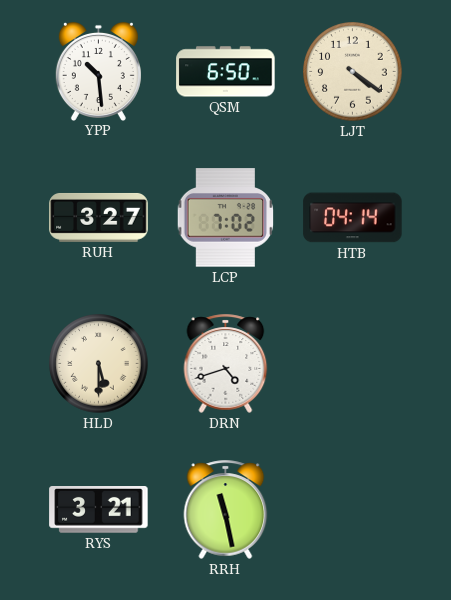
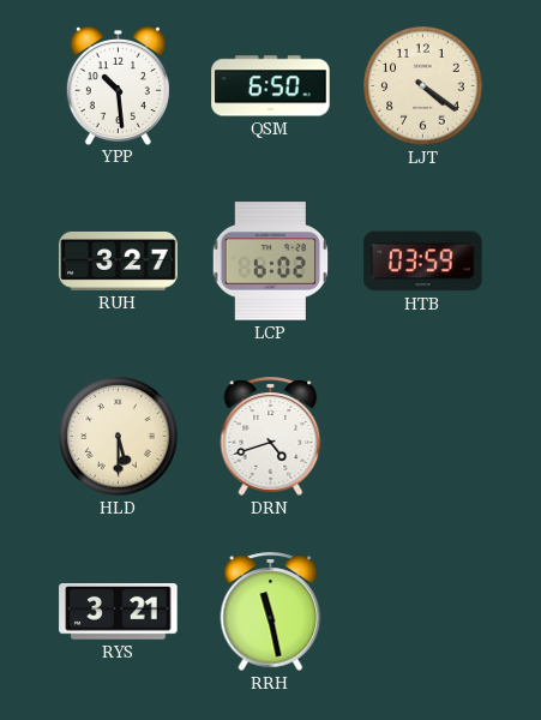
LCP: 7:02 -> 6:02 (271, 262)
HTB: 04:14 -> 03:59 (423, 262)
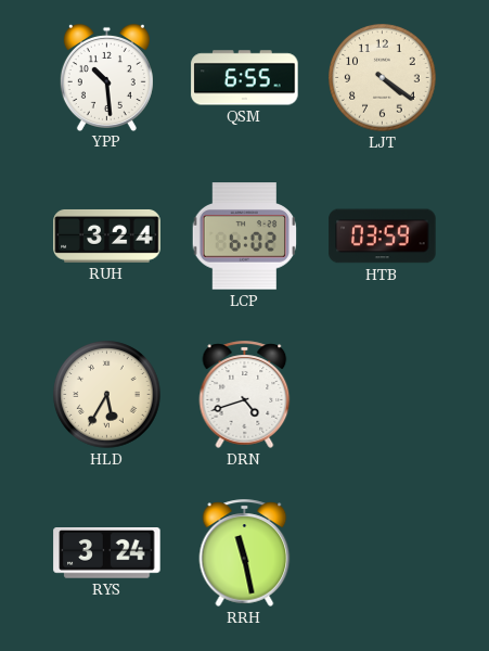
QSM: 6:50 -> 6:55 (245, 78)
RUH: 3:27 -> 3:24 (107, 235)
HLD: 5:30 -> 5:35 (107, 395)
RYS: 3:21 -> 3:24 (107, 553)
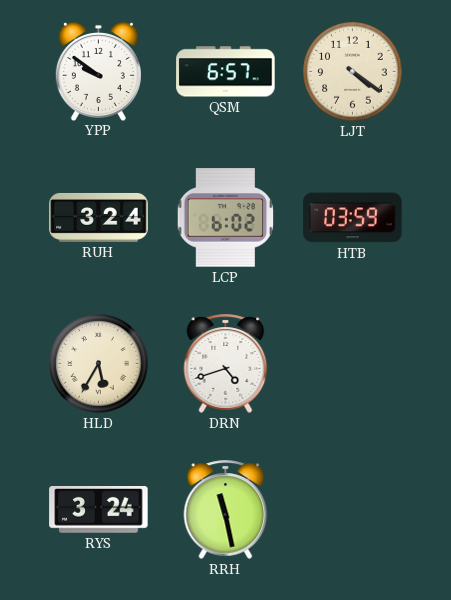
YPP: 10:29 -> 9:51 (98, 71)
QSM: 6:55 -> 6:57 (226, 72)
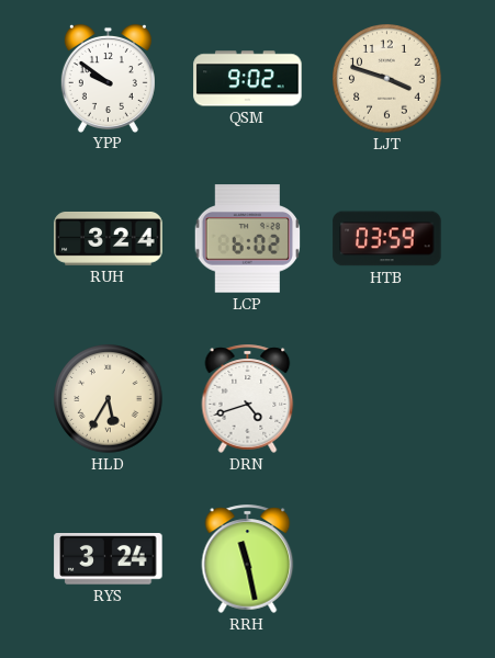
QSM: 6:57 -> 9:02 (248, 79)
LJT: 4:21 -> 3:48 (387, 79)
